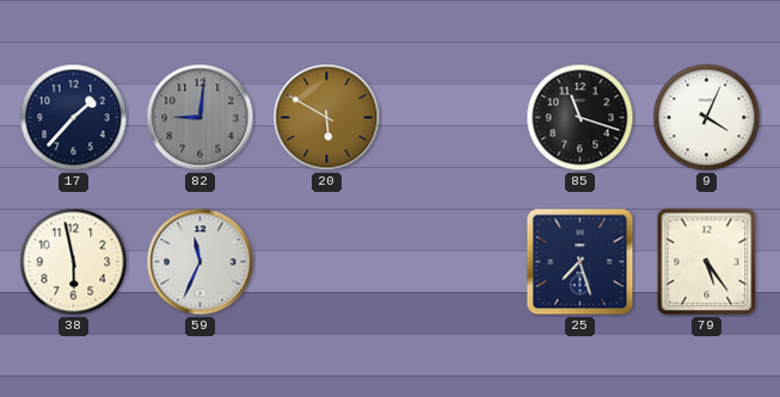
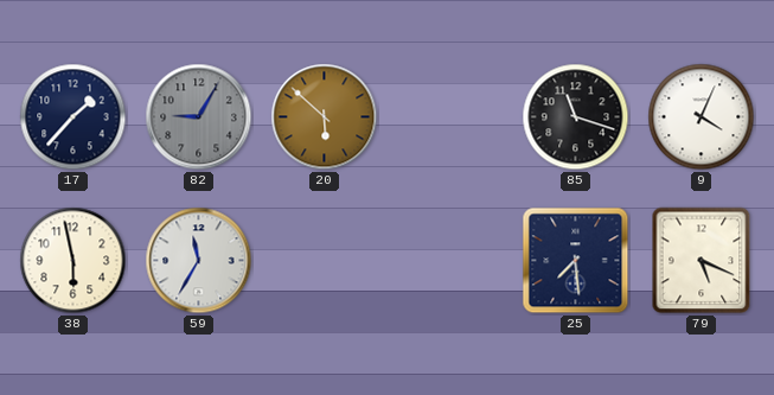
82: 9:01 -> 9:05 (199, 117)
20: 5:50 -> 5:52 (325, 117)
59: 11:34 -> 11:35 (199, 261)
25: 7:27 -> 7:29 (576, 261)
79: 5:24 -> 5:19 (702, 261)
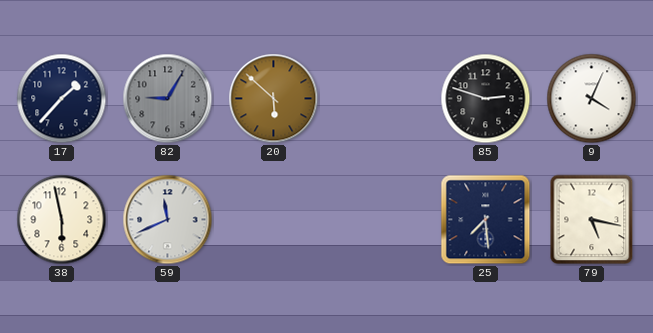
85: 11:18 -> 2:48 (486, 99)
59: 11:35 -> 11:41 (168, 220)
79: 5:19 -> 5:17 (592, 220)
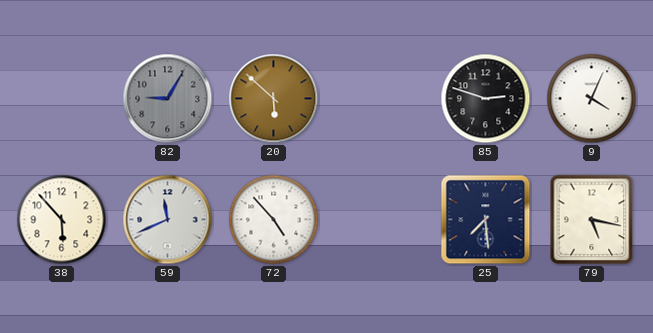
17: 1:37 -> none (62, 99)
38: 5:58 -> 5:53 (62, 220)
72: none -> 4:53 (274, 220)
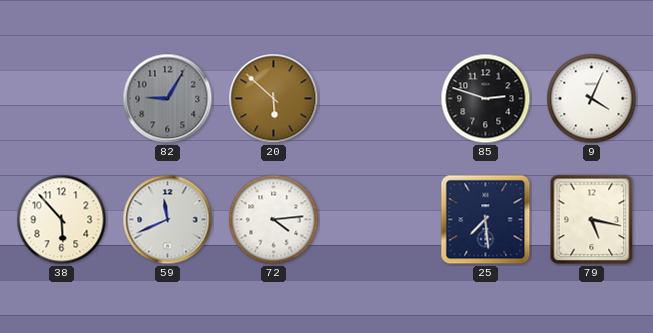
72: 4:53 -> 4:14 (274, 220)
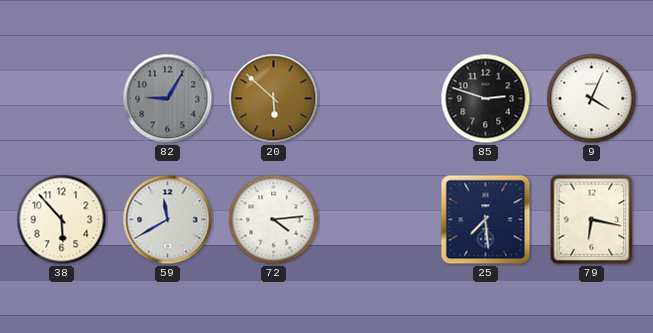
59: 11:41 -> 11:40 (168, 220)
79: 5:17 -> 6:17 (592, 220)
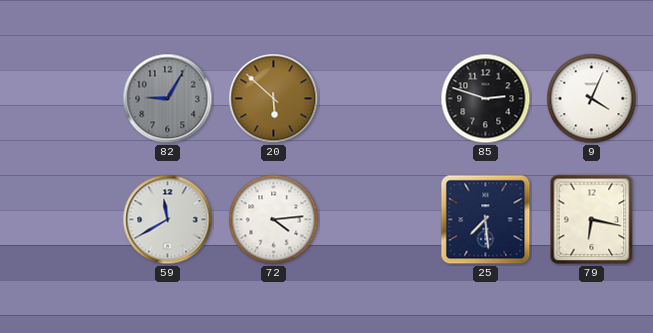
38: 5:53 -> none (62, 220)
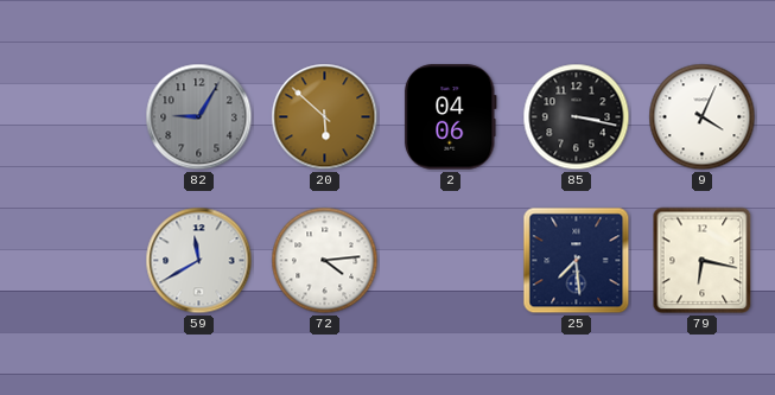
2: none -> 04:06 (450, 117)
85: 2:48 -> 3:17 (577, 117)
